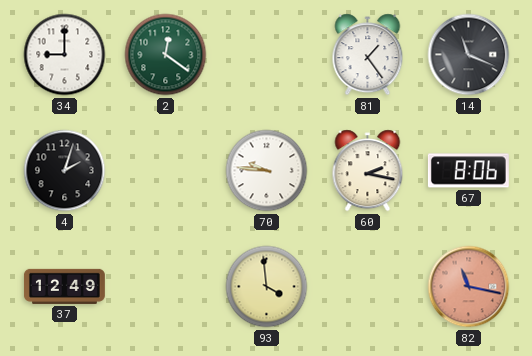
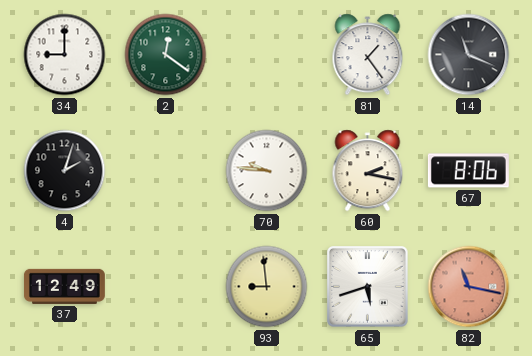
93: 3:59 -> 8:59 (267, 287)
65: none -> 5:42 (368, 287)
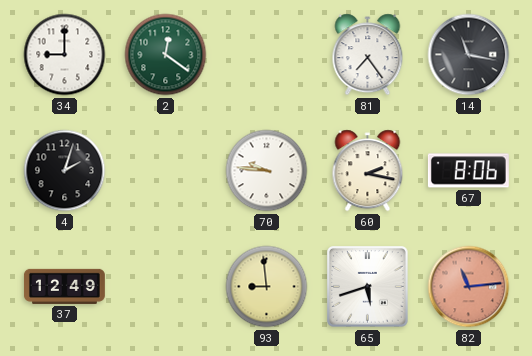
81: 1:24 -> 7:24 (368, 55)
14: 11:19 -> 11:17 (469, 55)
82: 11:17 -> 11:14 (469, 287)
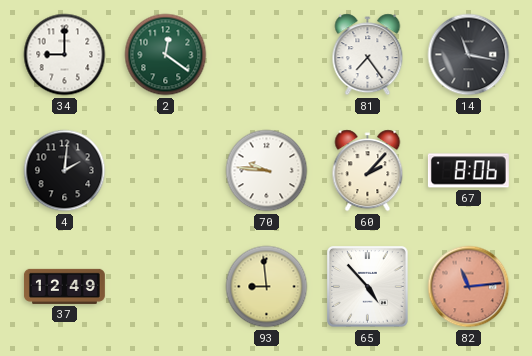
4: 2:03 -> 2:01 (65, 171)
60: 2:17 -> 2:07 (368, 171)
65: 5:42 -> 4:53 (368, 287)
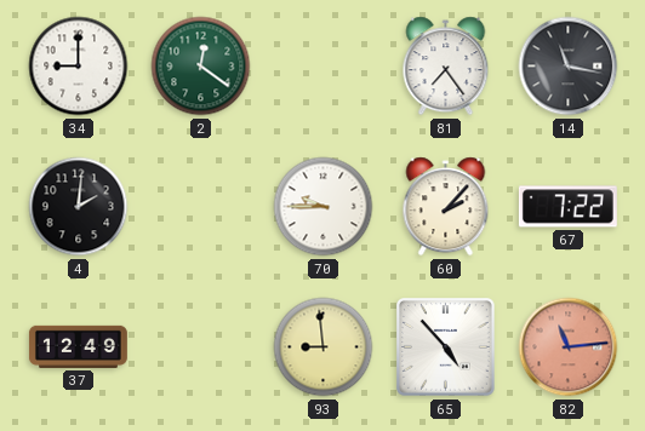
70: 9:46 -> 9:45 (324, 207)
67: 8:06 -> 7:22 (567, 207)
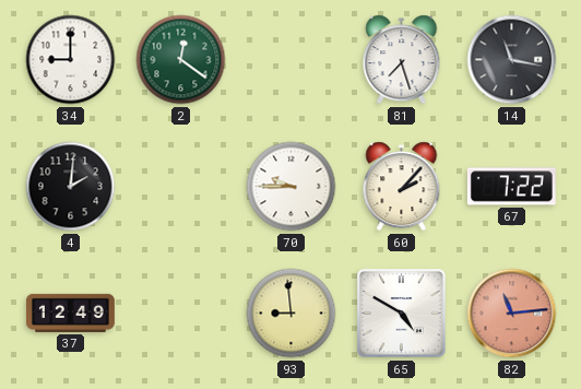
81: 7:24 -> 7:27 (402, 60)
65: 4:53 -> 4:50 (402, 314)
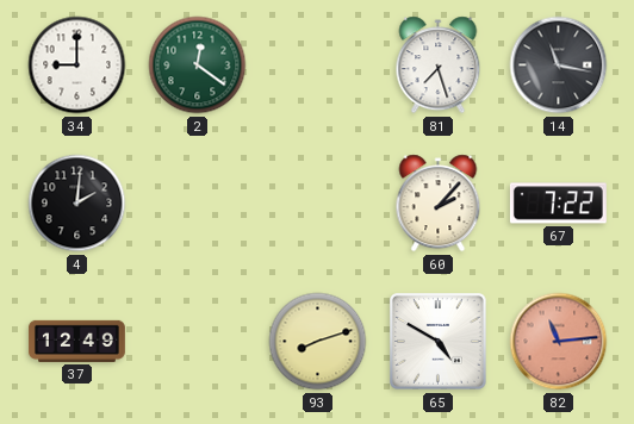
70: 9:45 -> none (292, 187)
93: 8:59 -> 8:12 (318, 342)
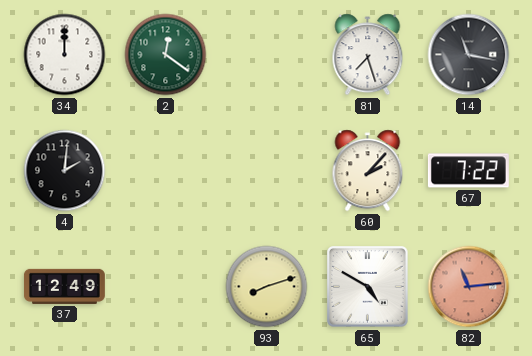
34: 9:00 -> 12:00 (65, 55)
